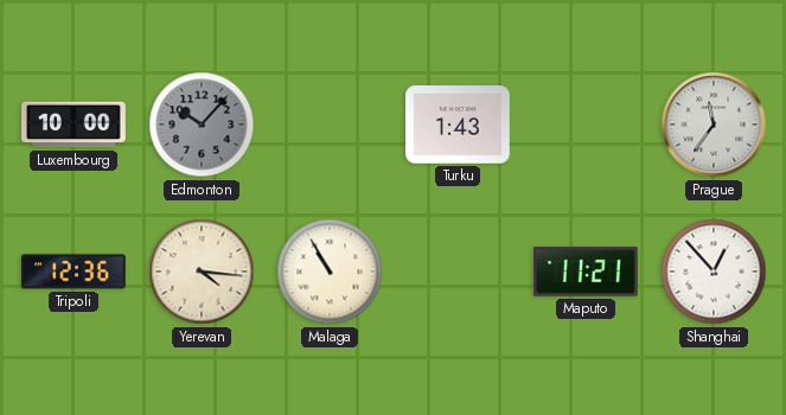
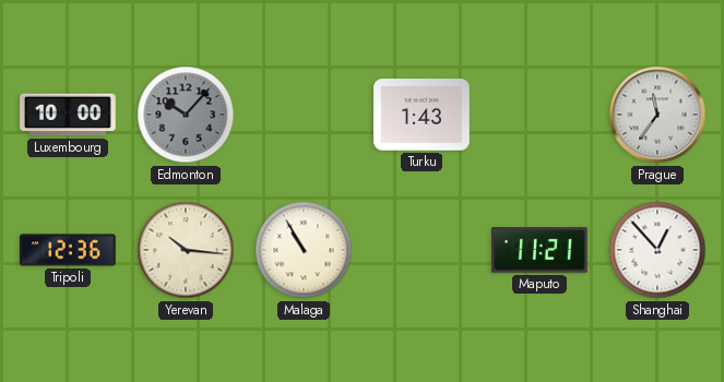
Yerevan: 4:16 -> 10:16 (186, 250)
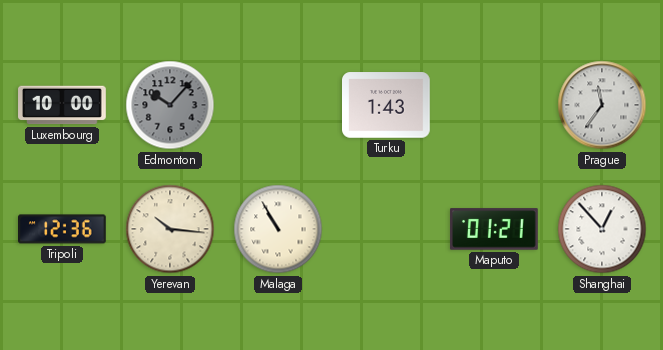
Maputo: 11:21 -> 01:21 (494, 229)
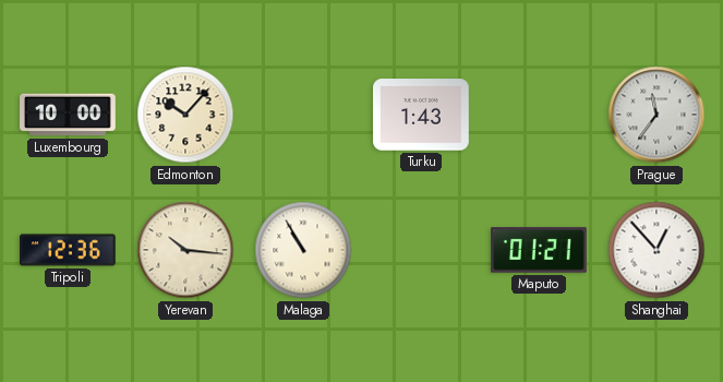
Edmonton dial: grey -> cream (185, 115)
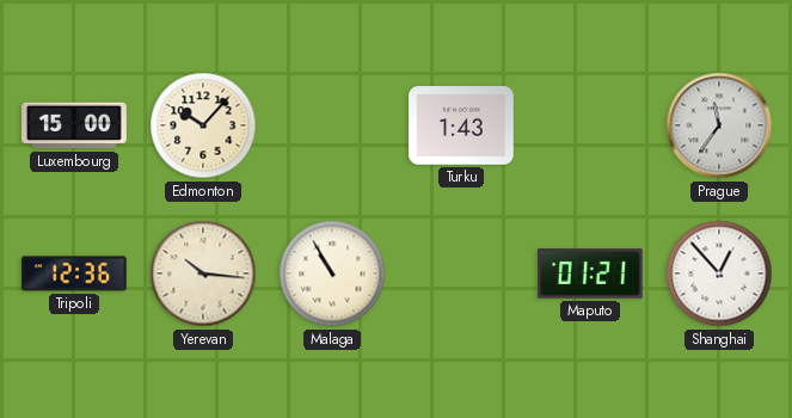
Luxembourg: 10:00 -> 15:00 (74, 125)
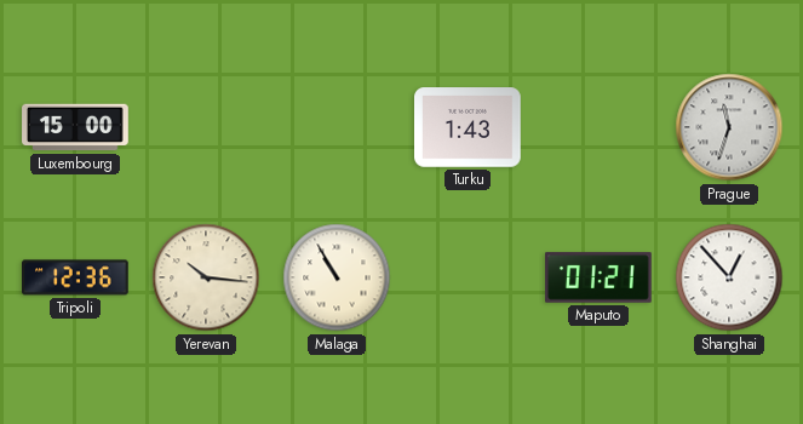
Edmonton: 10:07 -> none (203, 125)
Prague: 11:36 -> 11:33 (729, 127)
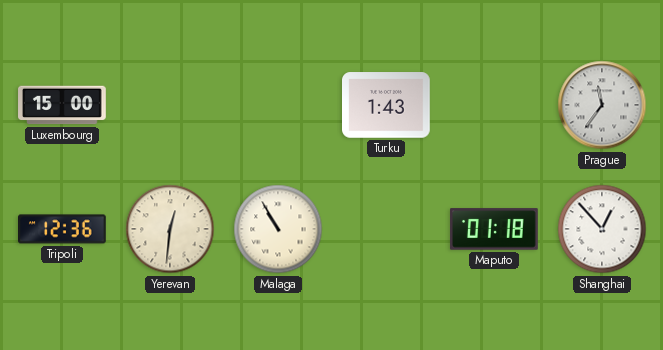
Prague: 11:33 -> 11:36 (602, 105)
Yerevan: 10:16 -> 12:31 (170, 229)
Maputo: 01:21 -> 01:18 (494, 229)
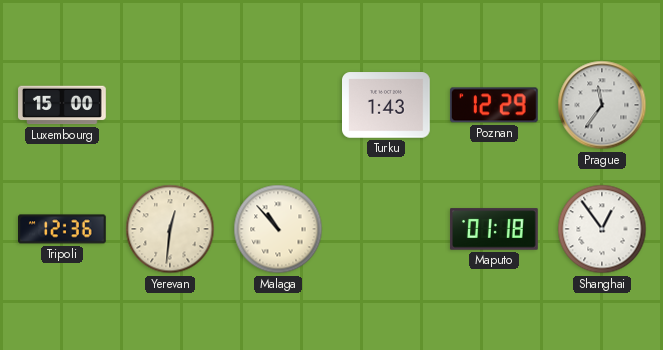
Poznan: none -> 12:29 (494, 105)
Malaga: 10:55 -> 10:53 (278, 229)
Shanghai: 12:53 -> 12:54 (602, 229)
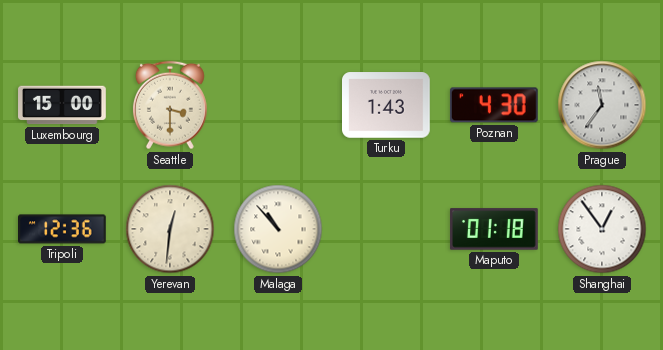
Seattle: none -> 3:30 (170, 105)
Poznan: 12:29 -> 4:30 (494, 105)
